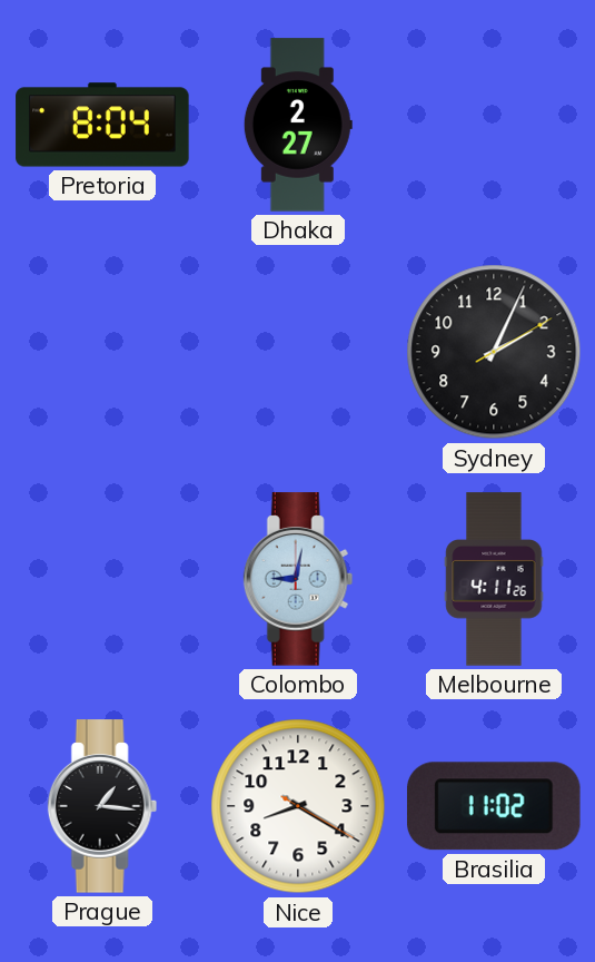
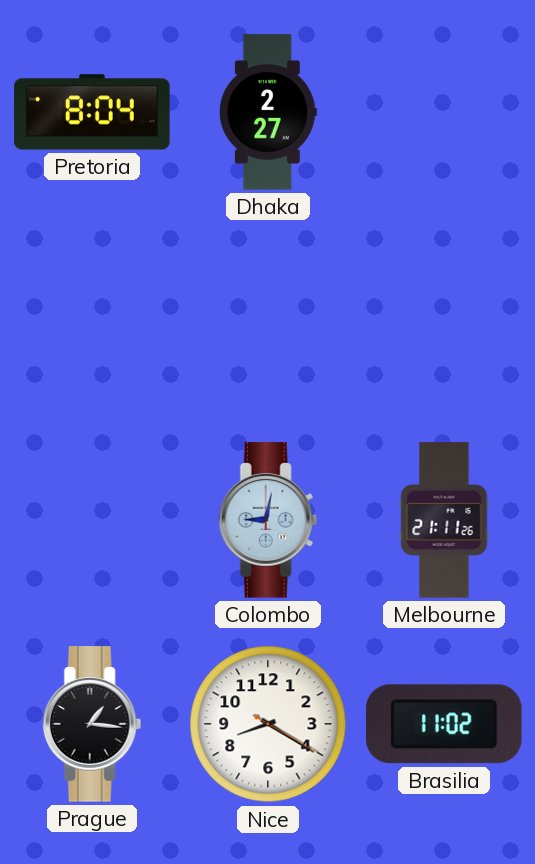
Sydney: 2:04 -> none (494, 352)
Melbourne: 4:11 -> 21:11 (444, 520)
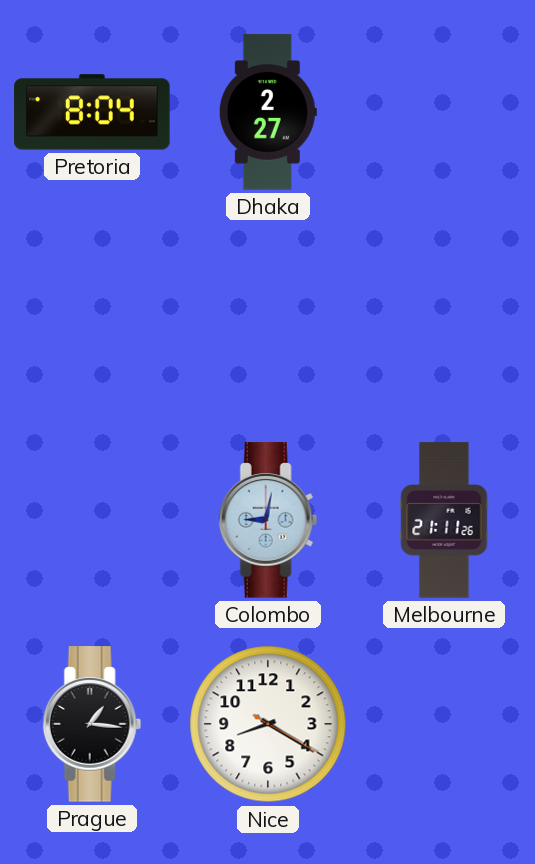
Brasilia: 11:02 -> none (444, 724)
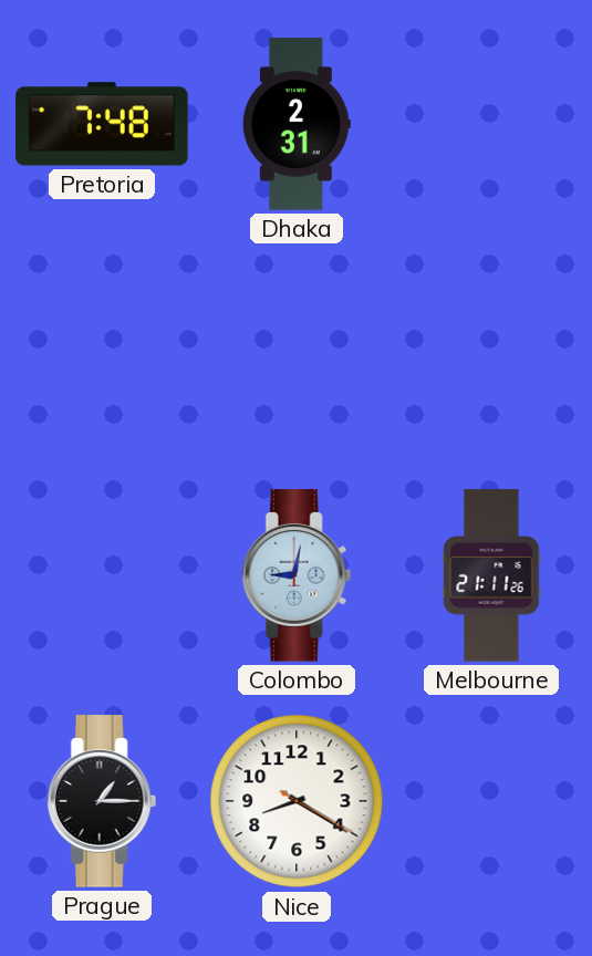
Pretoria: 8:04 -> 7:48 (102, 124)
Dhaka: 2:27 -> 2:31 (297, 124)
Prague: 1:16 -> 1:15 (102, 801)
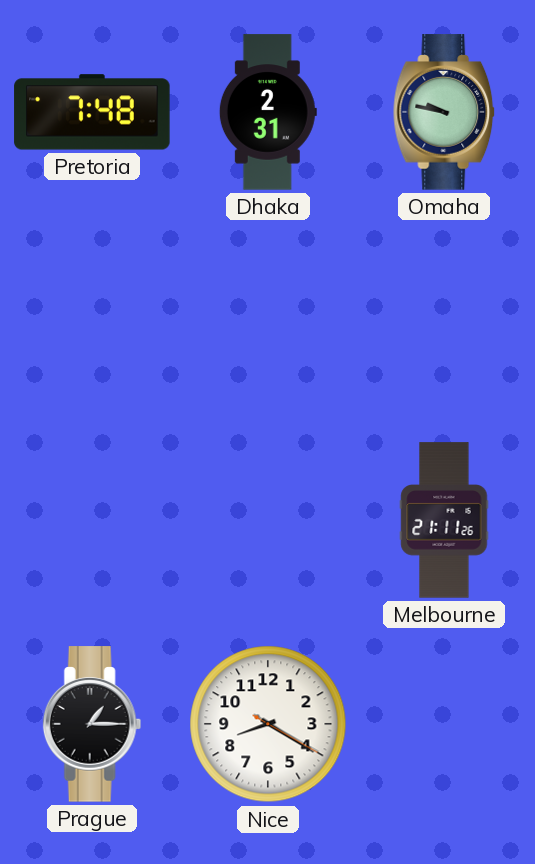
Omaha: none -> 9:47 (445, 112)
Colombo: 9:02 -> none (297, 575)
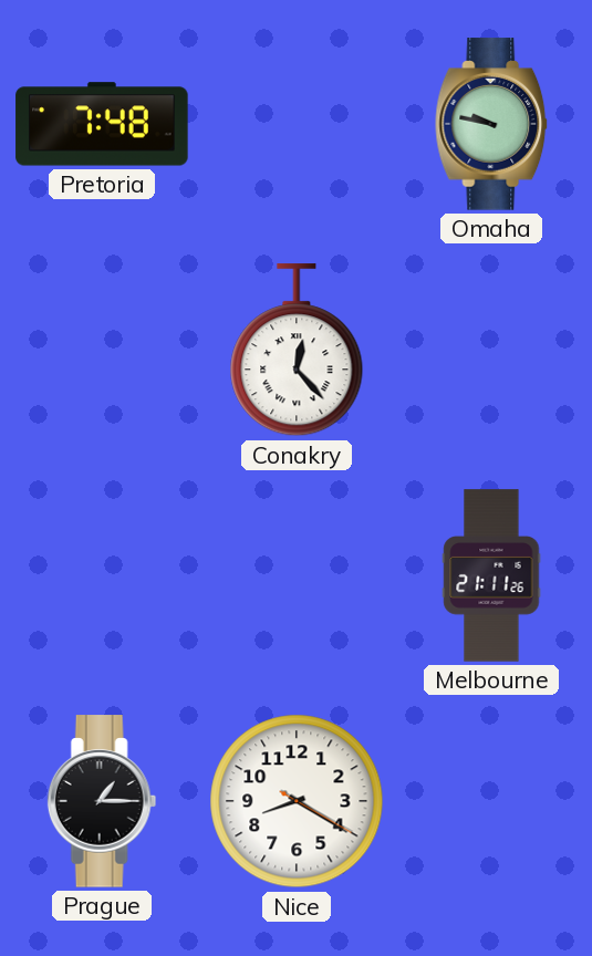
Dhaka: 2:31 -> none (268, 112)
Conakry: none -> 12:23 (297, 351)
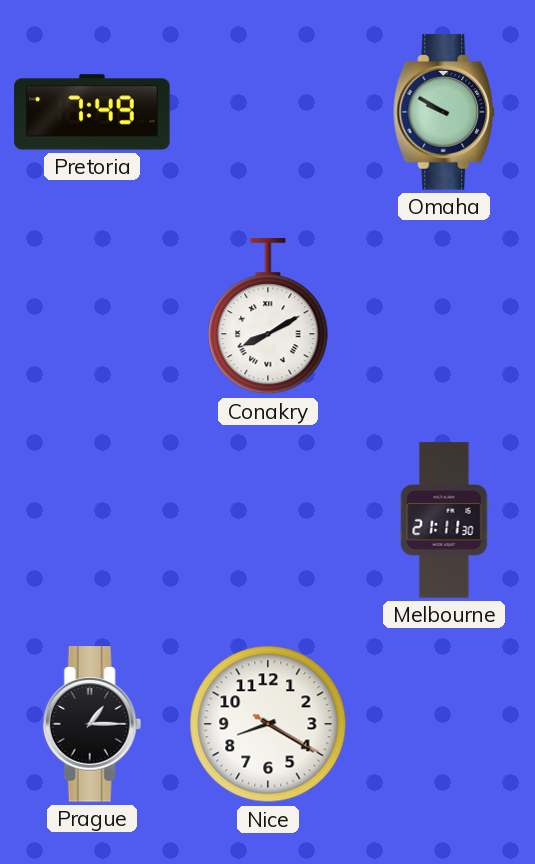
Pretoria: 7:48 -> 7:49 (92, 112)
Omaha: 9:47 -> 9:50 (445, 112)
Conakry: 12:23 -> 8:10 (268, 317)
Melbourne: 21:11:26 -> 21:11:30 (444, 520)
